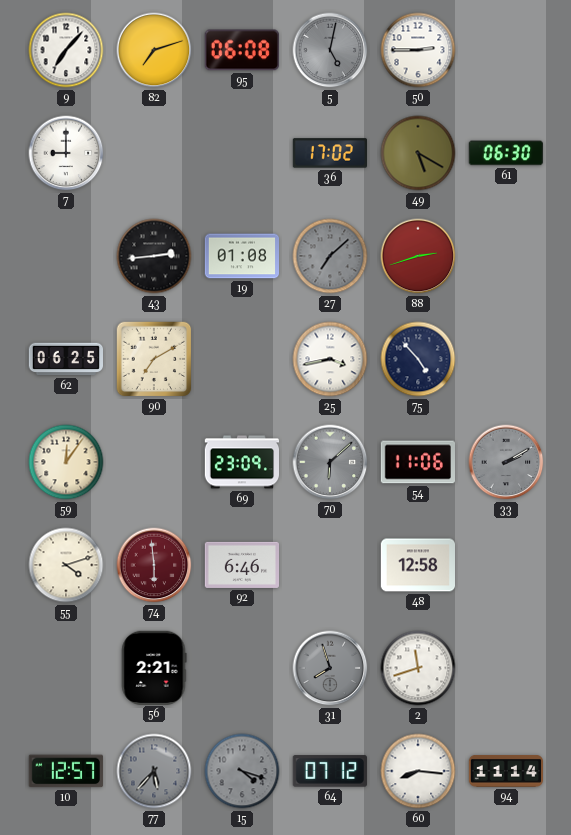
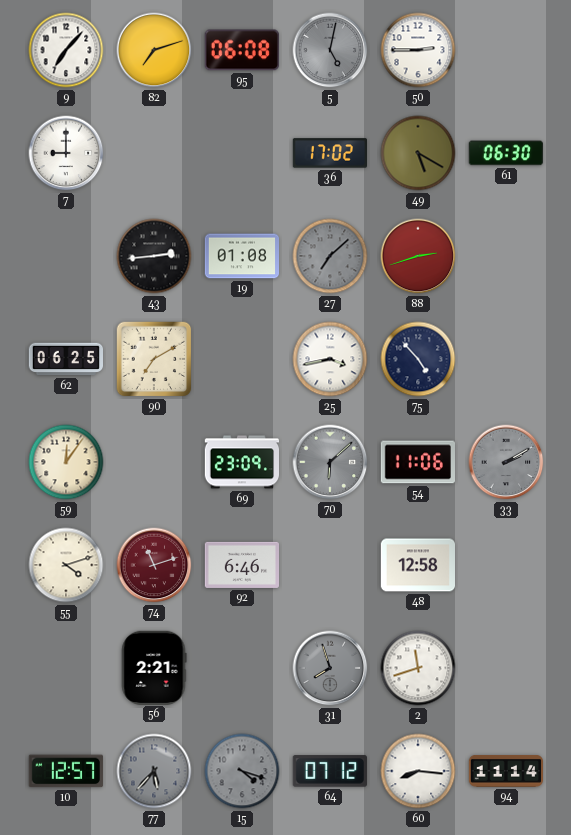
74: 5:59 -> 11:12 (154, 565)
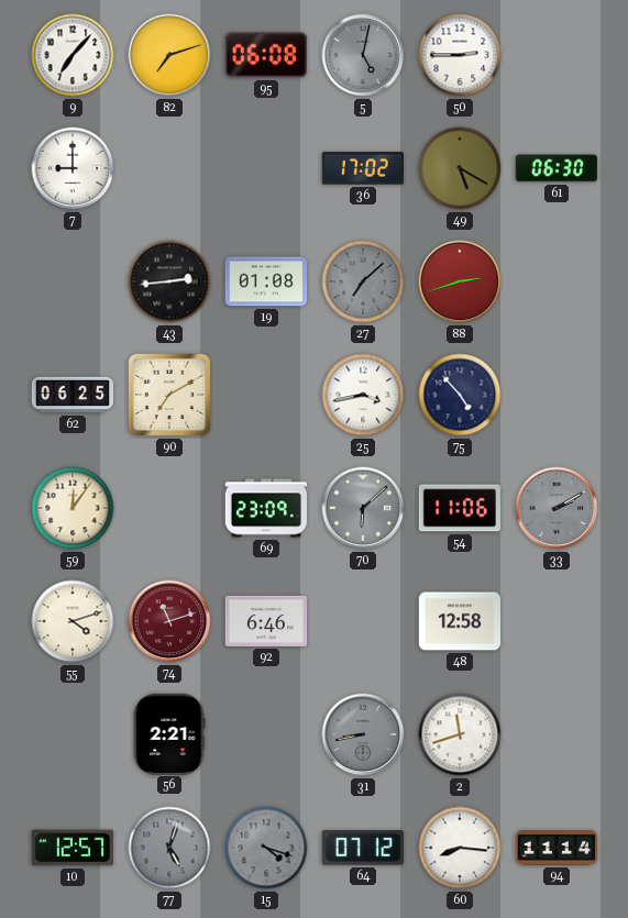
31: 7:57 -> 8:43 (363, 734)
77: 5:37 -> 5:03 (169, 848)
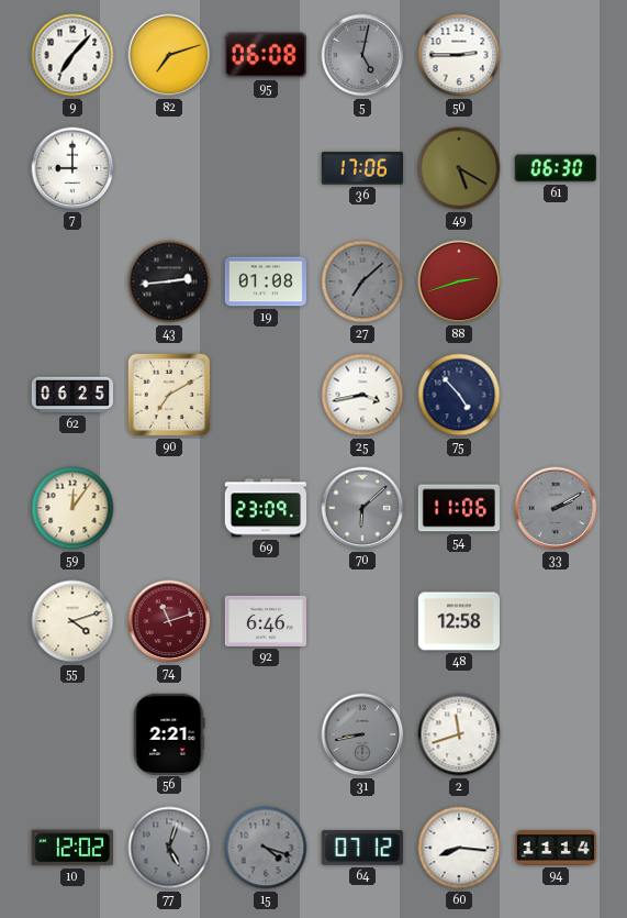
36: 17:02 -> 17:06 (361, 168)
10: 12:57 -> 12:02 (72, 848)
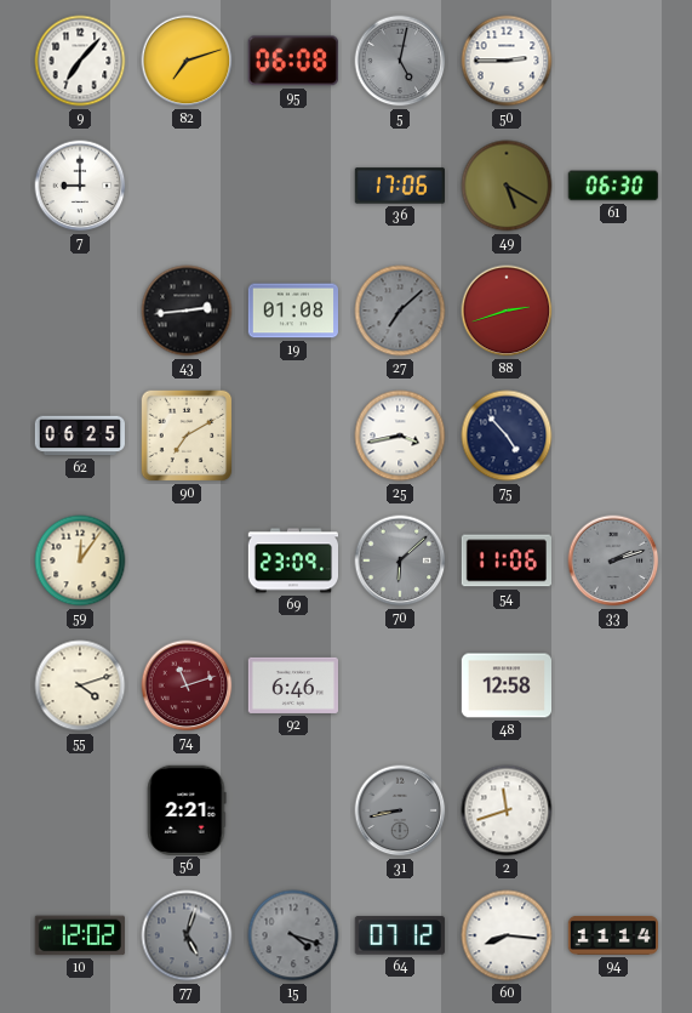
33: 2:10 -> 2:12 (613, 560)
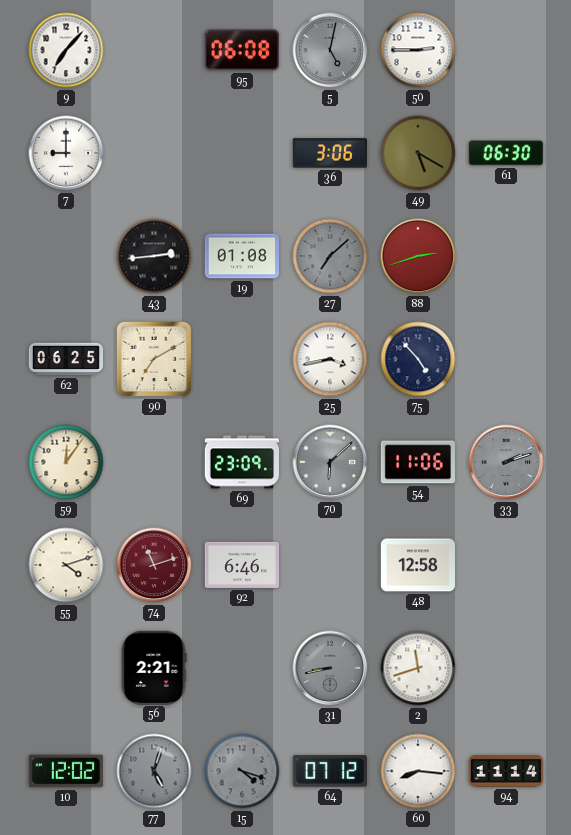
82: 7:12 -> none (187, 61)
36: 17:06 -> 3:06 (329, 153)
